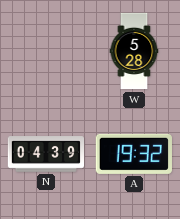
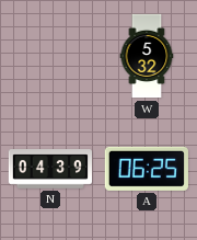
W: 5:28 -> 5:32 (147, 56)
A: 19:32 -> 06:25 (147, 169)
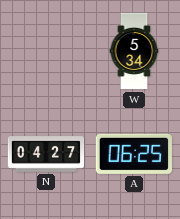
W: 5:32 -> 5:34 (134, 51)
N: 04:39 -> 04:27 (46, 154)
